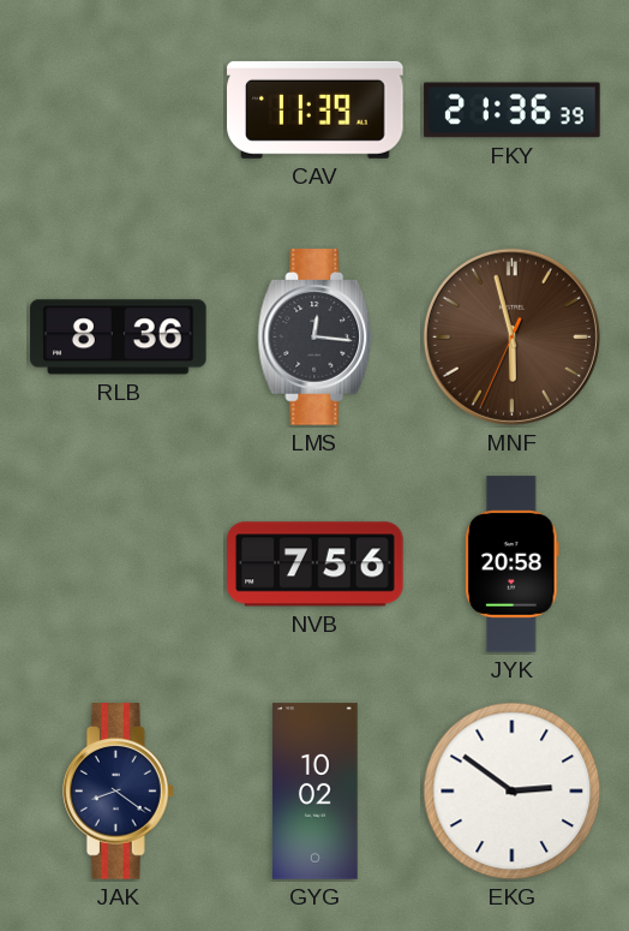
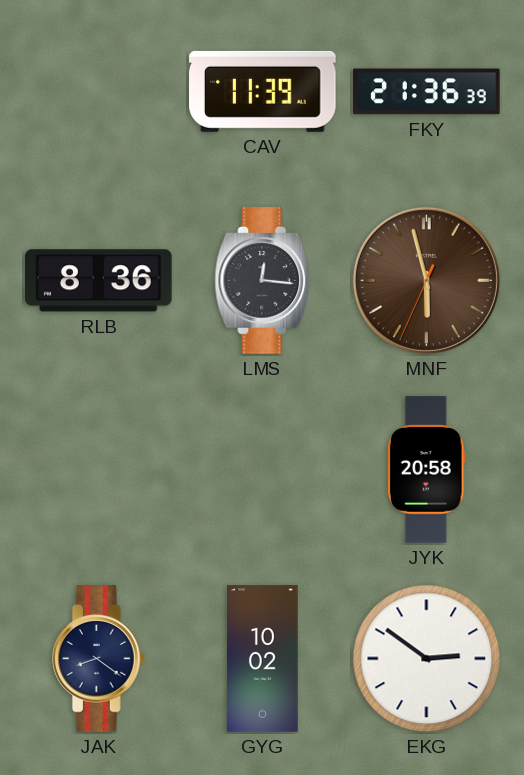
NVB: 7:56 -> none (316, 565)
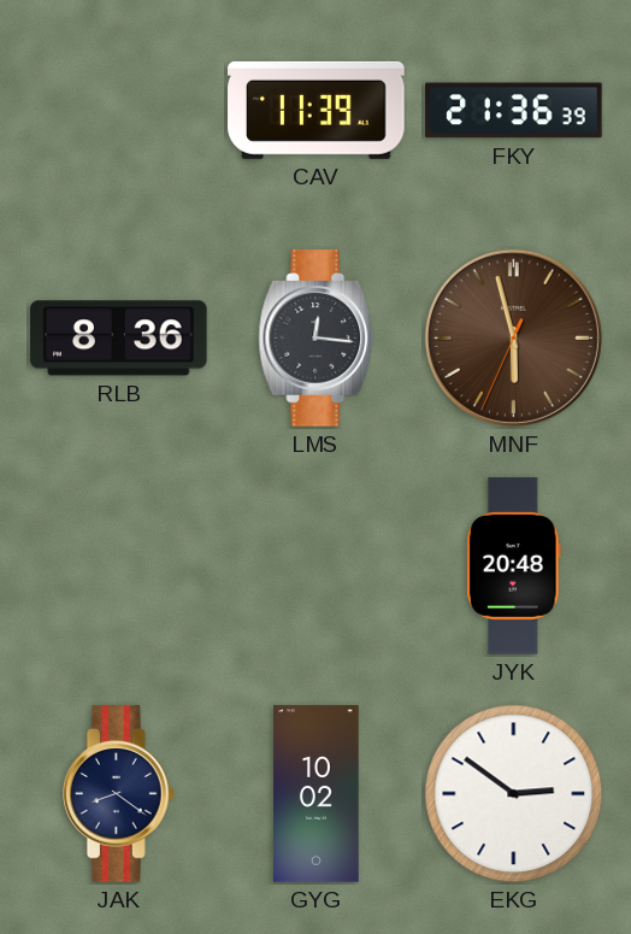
JYK: 20:58 -> 20:48 (514, 566)
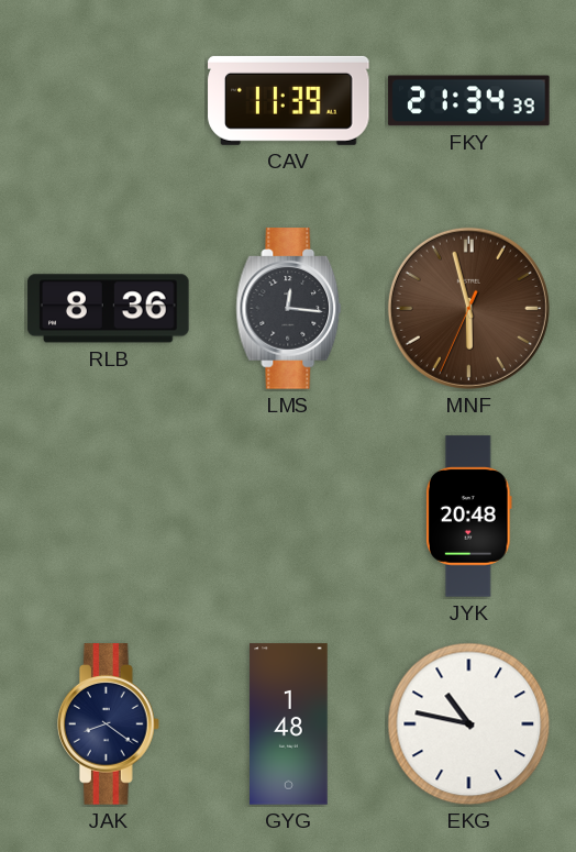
FKY: 21:36 -> 21:34 (469, 101)
GYG: 10:02 -> 1:48 (289, 724)
EKG: 2:51 -> 10:47 (469, 724)
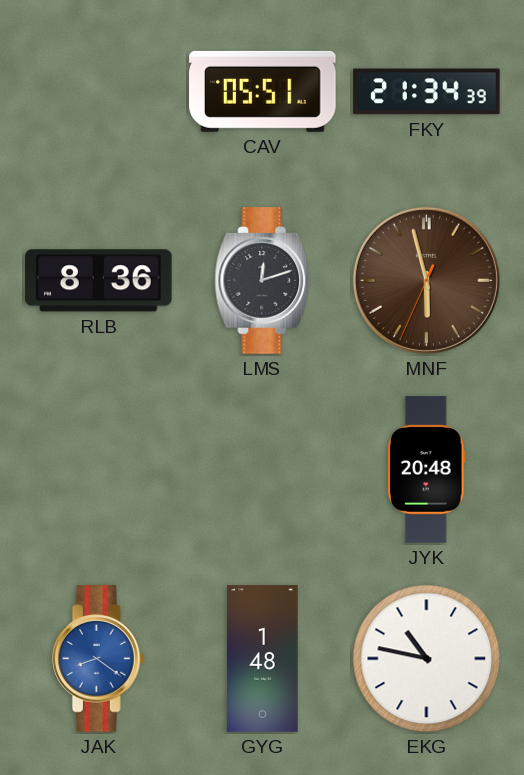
CAV: 11:39 -> 05:51 (263, 91)
LMS: 12:16 -> 12:12 (263, 281)
JAK dial: navy -> blue (98, 659)
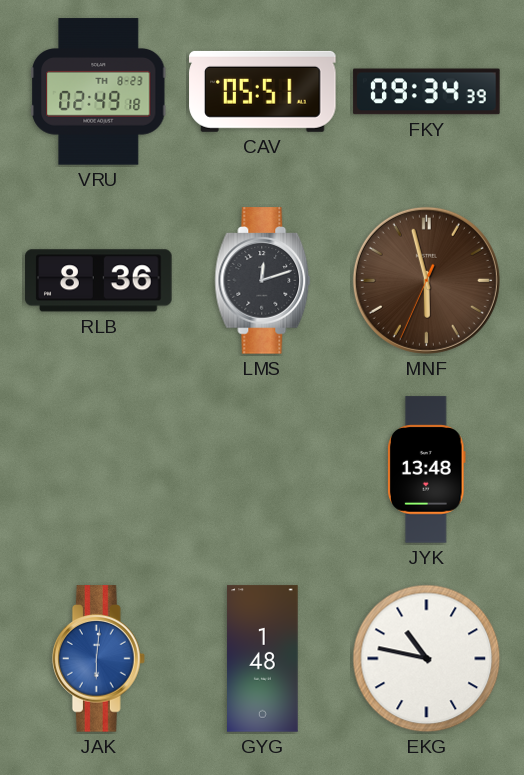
VRU: none -> 02:49 (99, 92)
FKY: 21:34 -> 09:34 (427, 92)
JYK: 20:48 -> 13:48 (427, 470)
JAK: 8:21 -> 6:01 (98, 659)
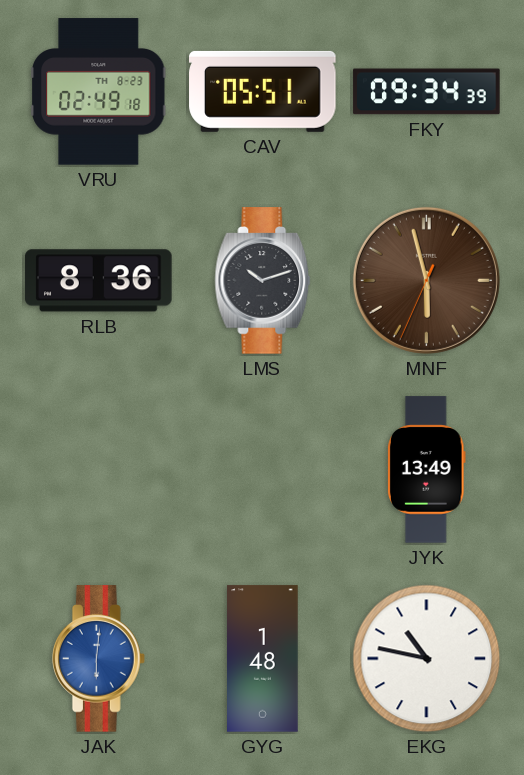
LMS: 12:12 -> 10:12 (263, 281)
JYK: 13:48 -> 13:49 (427, 470)
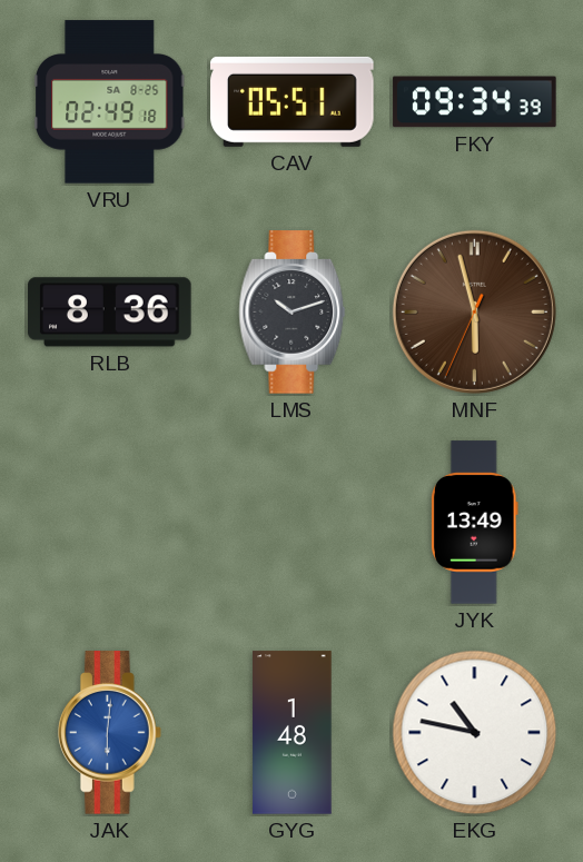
VRU date: TH 8-23 -> SA 8-25 (110, 102)
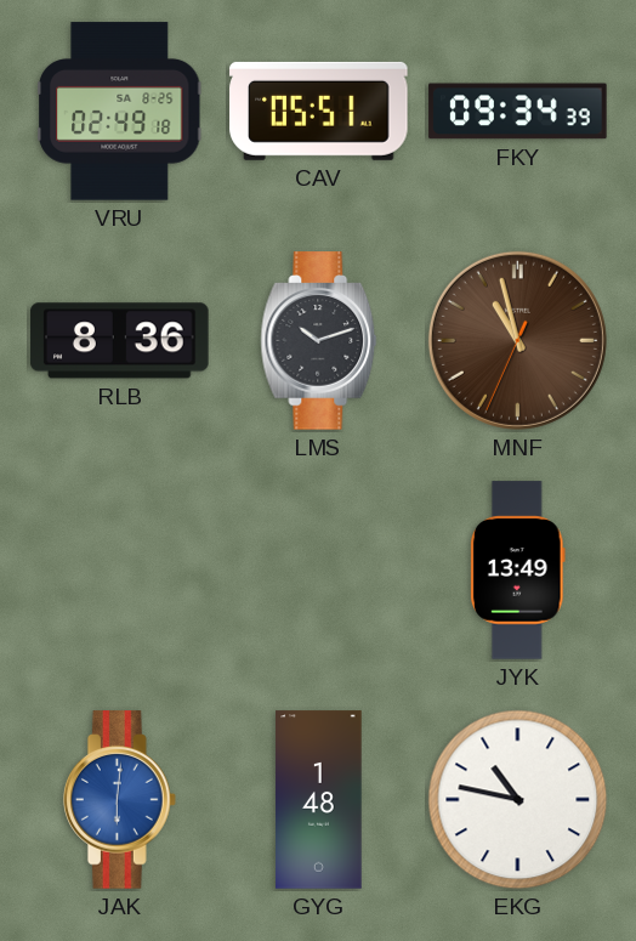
MNF: 5:57 -> 10:57 (517, 340)
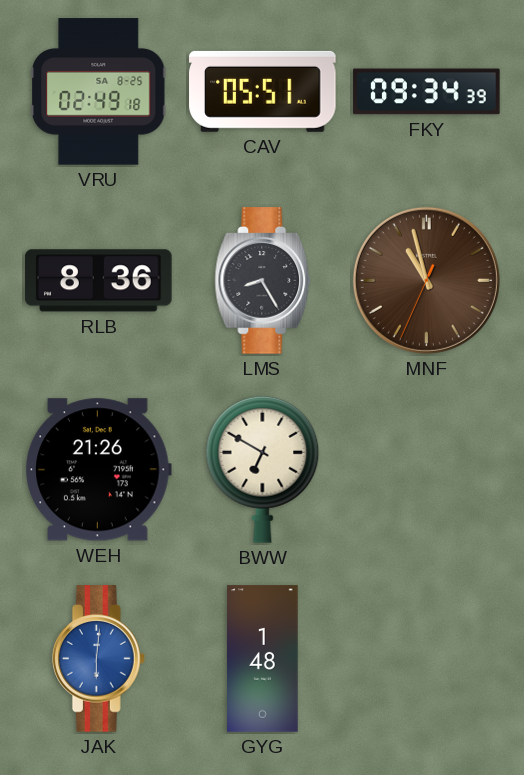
LMS: 10:12 -> 8:25 (263, 281)
WEH: none -> 21:26 (98, 470)
BWW: none -> 6:50 (263, 469)
JYK: 13:49 -> none (518, 571)
EKG: 10:47 -> none (518, 800)
